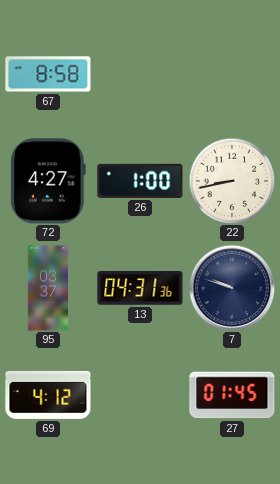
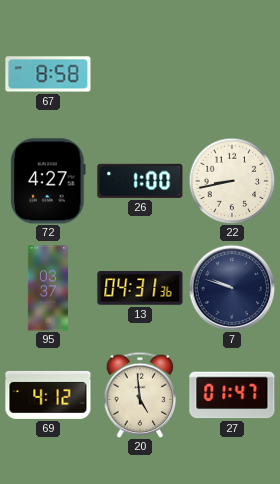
20: none -> 4:59 (140, 395)
27: 01:45 -> 01:47 (232, 395)
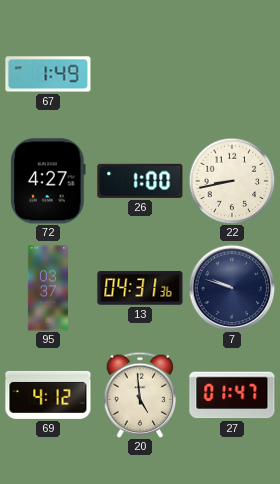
67: 8:58 -> 1:49 (48, 74)
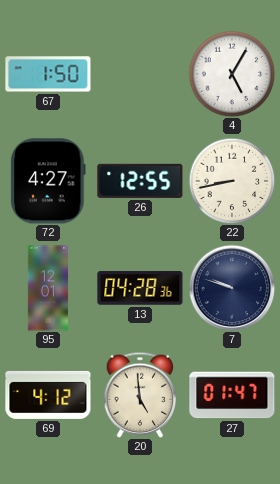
67: 1:49 -> 1:50 (48, 74)
4: none -> 5:05 (232, 74)
26: 1:00 -> 12:55 (140, 181)
95: 03:37 -> 12:01 (48, 288)
13: 04:31 -> 04:28 (140, 288)
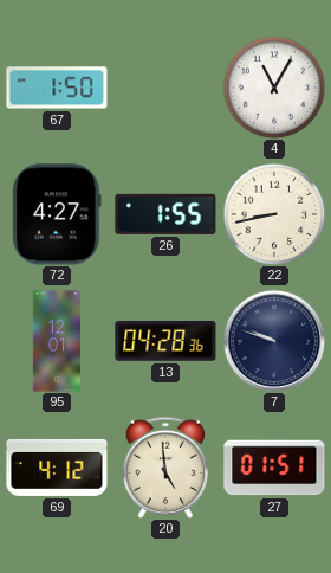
4: 5:05 -> 11:05 (274, 88)
26: 12:55 -> 1:55 (165, 214)
27: 01:47 -> 01:51 (274, 468)
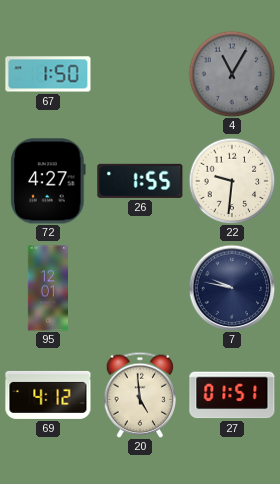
4 dial: white -> grey (232, 74)
22: 8:43 -> 9:31 (232, 181)
13: 04:28 -> none (165, 341)
7: 9:48 -> 9:47 (232, 288)
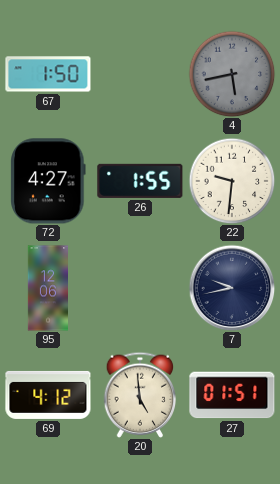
4: 11:05 -> 5:43 (232, 74)
95: 12:01 -> 12:06 (48, 288)
7: 9:47 -> 9:43 (232, 288)
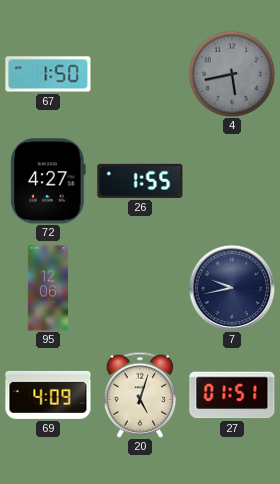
22: 9:31 -> none (232, 181)
69: 4:12 -> 4:09 (48, 395)
20: 4:59 -> 5:03 (140, 395)
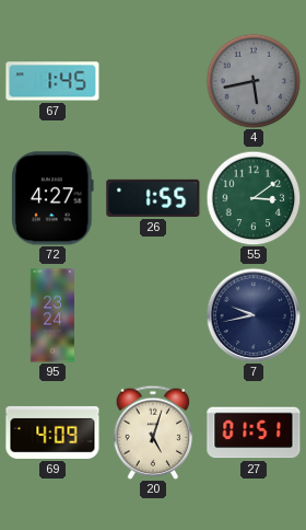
67: 1:50 -> 1:45 (52, 81)
55: none -> 3:09 (254, 198)
95: 12:06 -> 23:24 (52, 315)
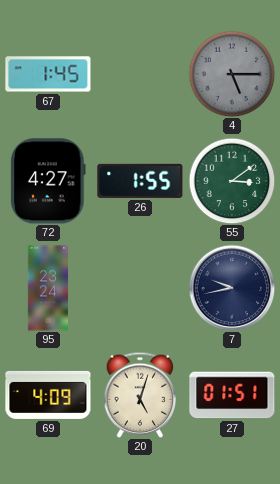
4: 5:43 -> 5:15 (232, 74)
